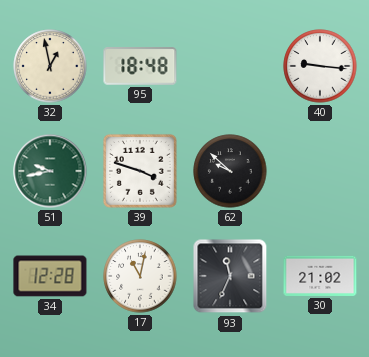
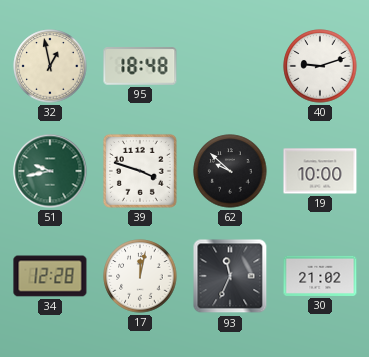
40: 9:16 -> 9:12 (320, 66)
19: none -> 10:00 (320, 171)
17: 11:02 -> 12:02 (140, 276)
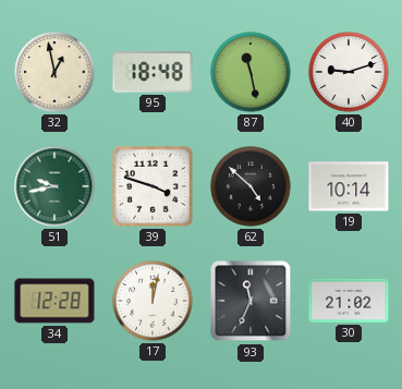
87: none -> 11:28 (251, 72)
62: 9:52 -> 4:52 (251, 186)
19: 10:00 -> 10:14 (349, 186)
